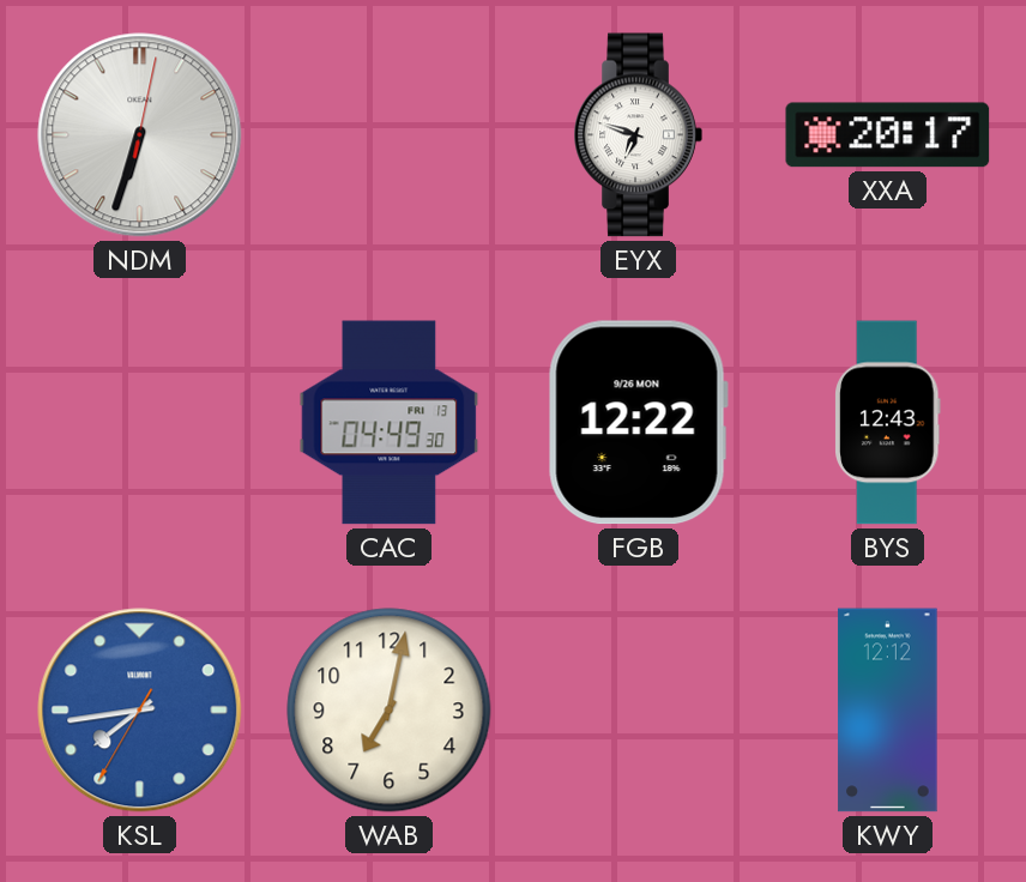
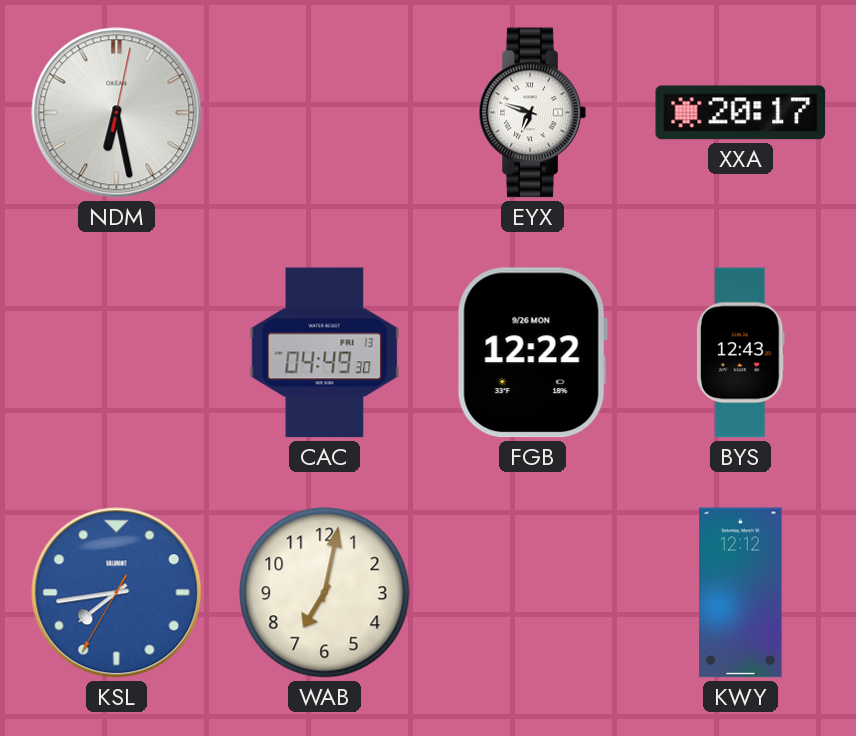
NDM: 6:33 -> 6:28 (117, 113)
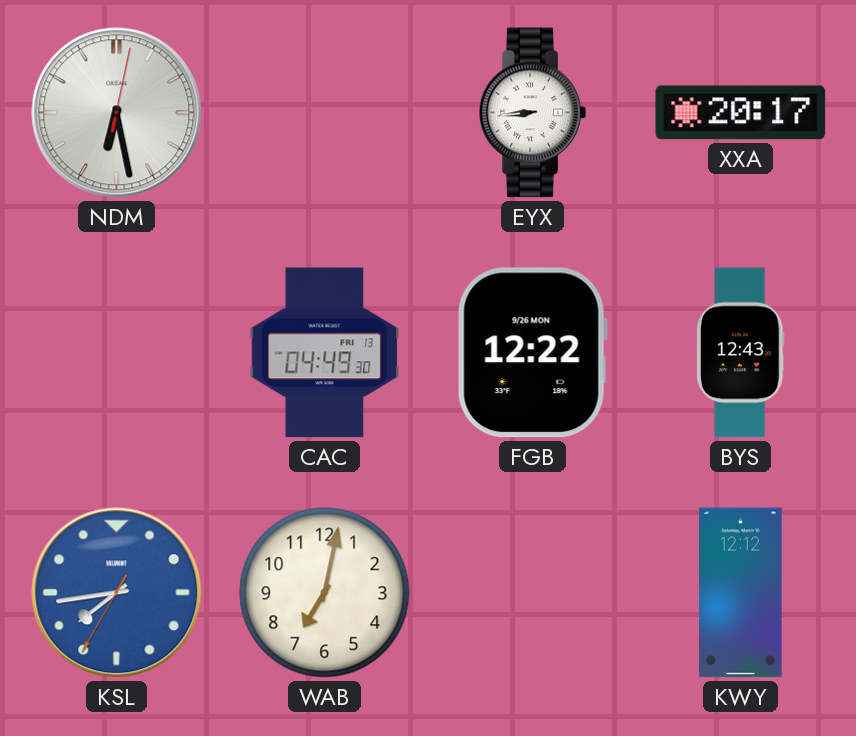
EYX: 6:48 -> 8:44 (532, 113)
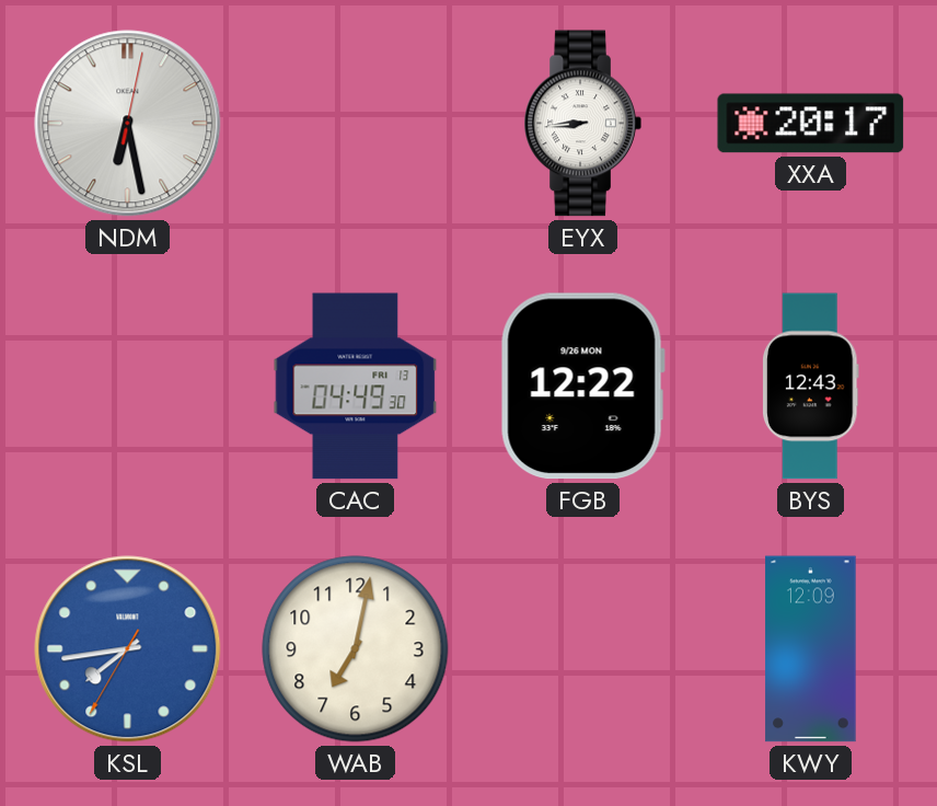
KWY: 12:12 -> 12:09 (811, 649)
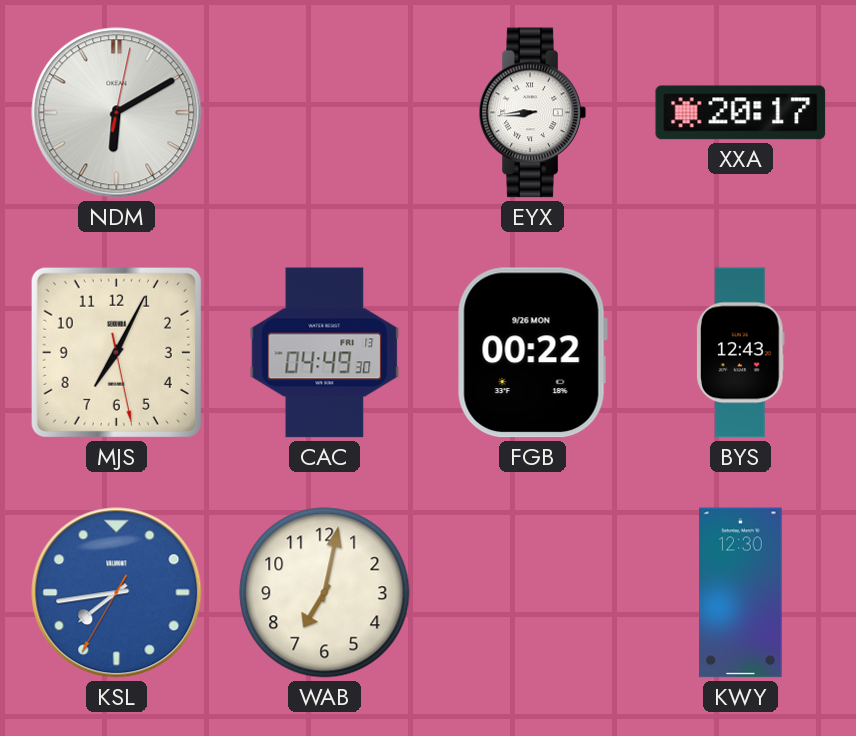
NDM: 6:28 -> 6:10 (117, 113)
MJS: none -> 7:04 (116, 352)
FGB: 12:22 -> 00:22 (532, 353)
KWY: 12:09 -> 12:30 (741, 593)
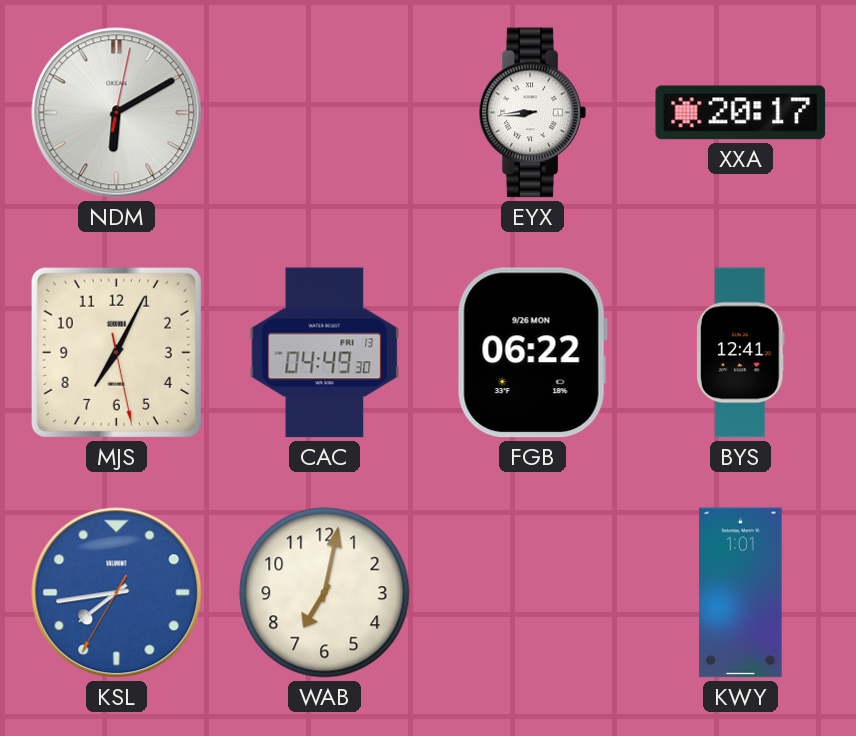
FGB: 00:22 -> 06:22 (532, 353)
BYS: 12:43 -> 12:41 (741, 353)
KWY: 12:30 -> 1:01 (741, 593)
